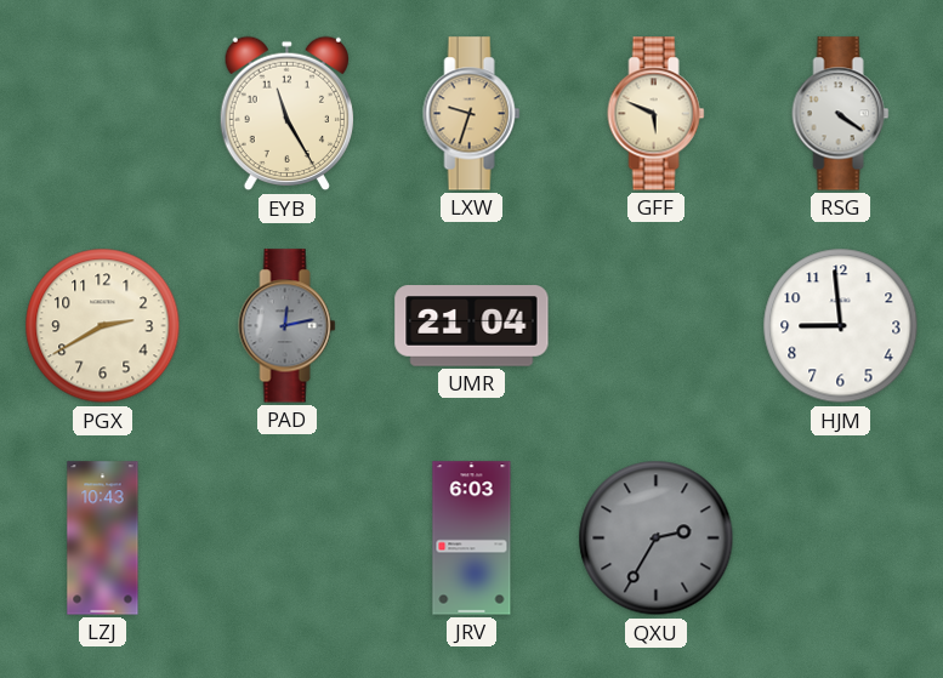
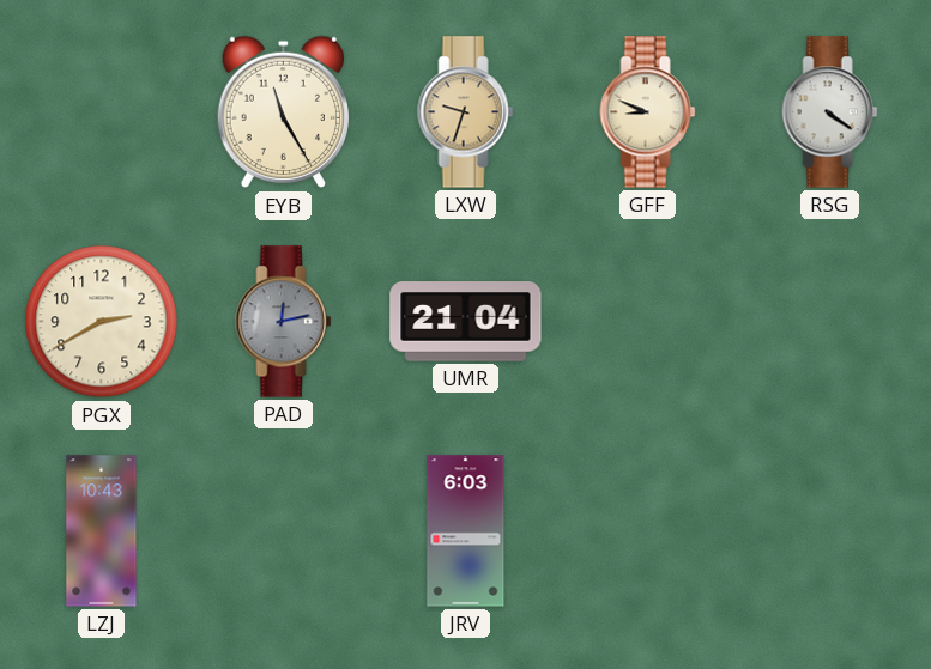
GFF: 5:49 -> 8:49 (648, 112)
HJM: 8:59 -> none (841, 326)
QXU: 2:35 -> none (657, 539)
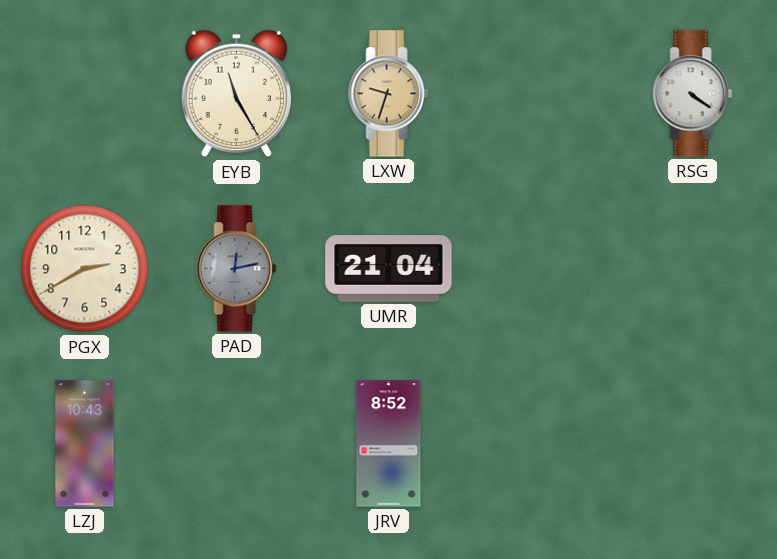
GFF: 8:49 -> none (648, 112)
JRV: 6:03 -> 8:52 (389, 444)
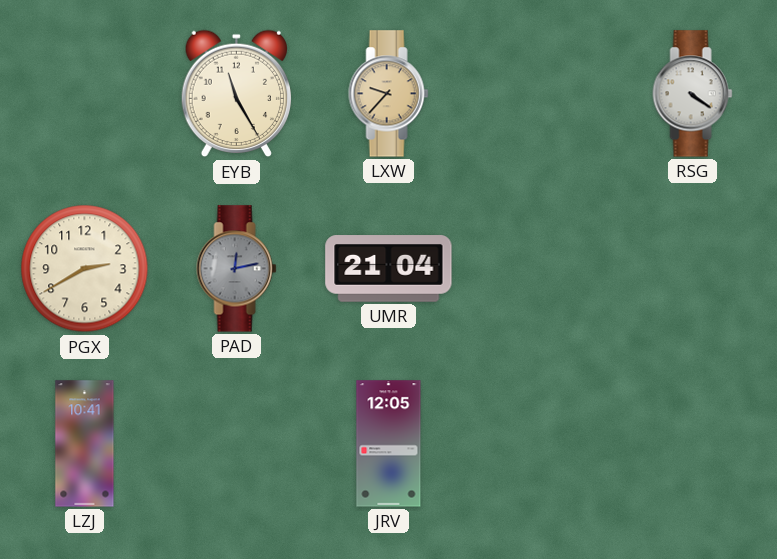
LXW: 9:33 -> 9:37 (389, 94)
LZJ: 10:43 -> 10:41 (85, 444)
JRV: 8:52 -> 12:05 (389, 444)
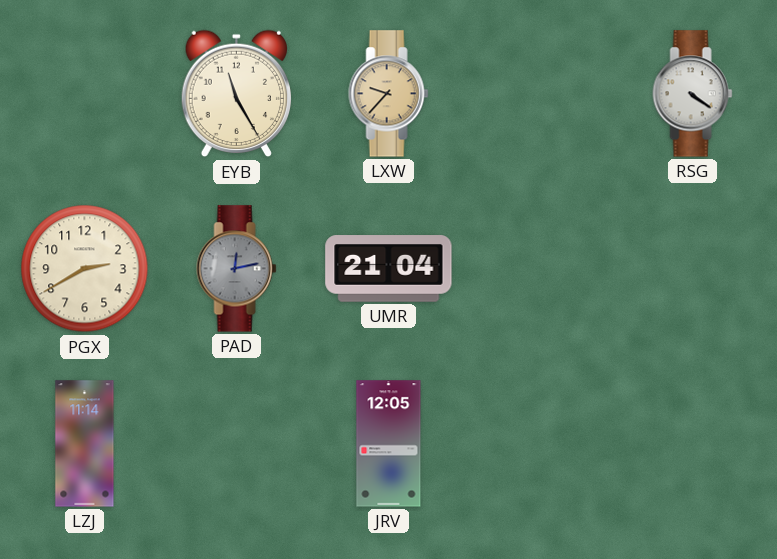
LZJ: 10:41 -> 11:14 (85, 444)
